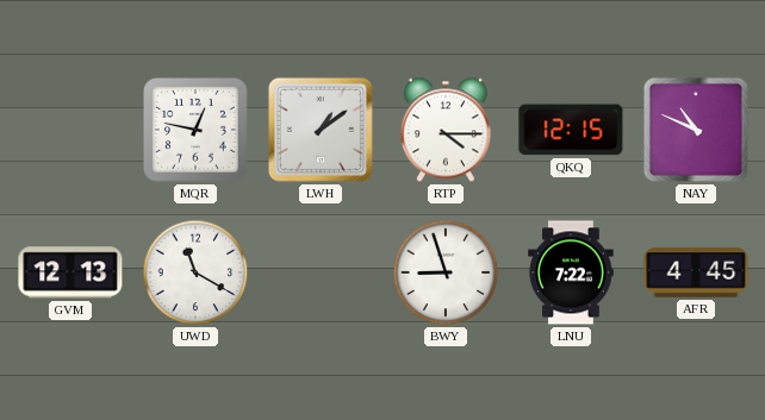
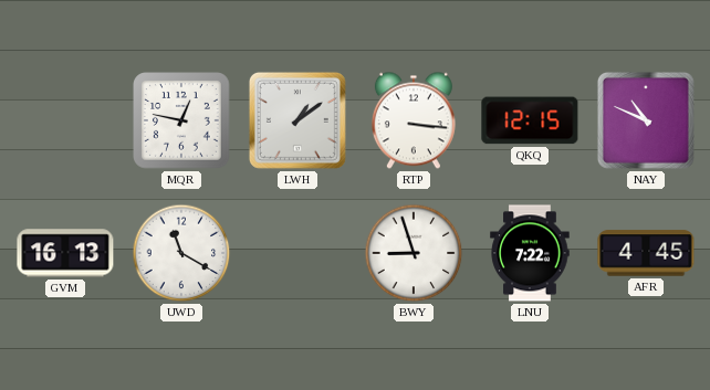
RTP: 4:15 -> 3:16 (414, 120)
GVM: 12:13 -> 16:13 (65, 253)
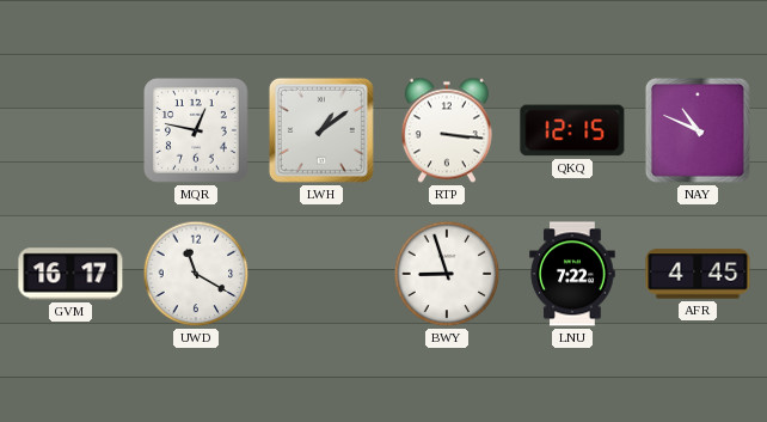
GVM: 16:13 -> 16:17 (70, 274)
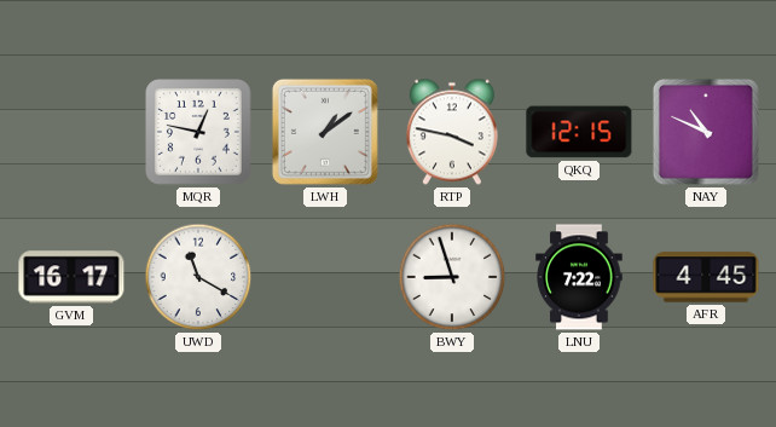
RTP: 3:16 -> 3:47 (452, 132)
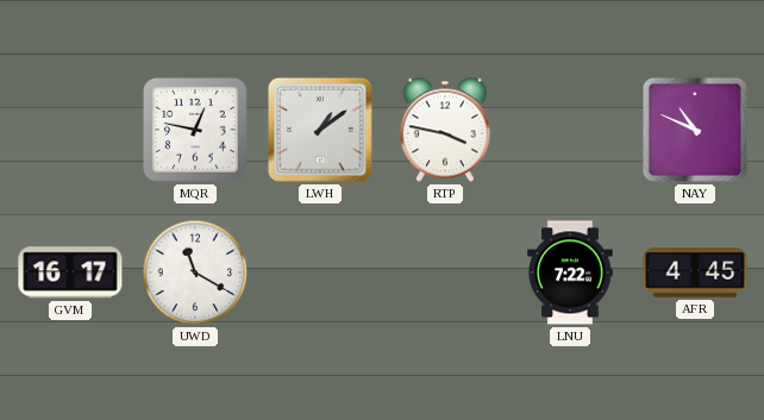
QKQ: 12:15 -> none (579, 132)
BWY: 8:57 -> none (452, 277)
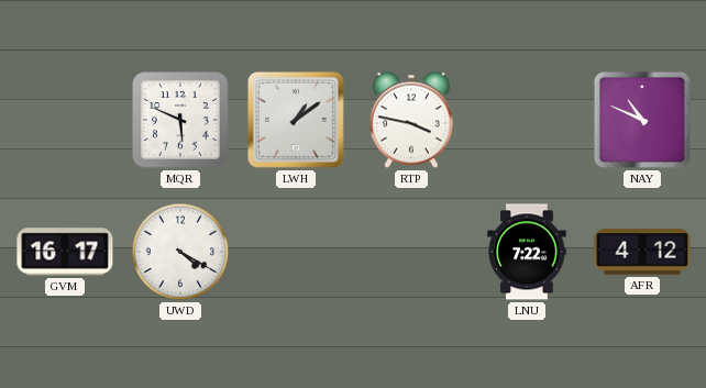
MQR: 12:47 -> 5:49 (180, 120)
UWD: 11:20 -> 4:20 (180, 252)
AFR: 4:45 -> 4:12 (642, 252)
